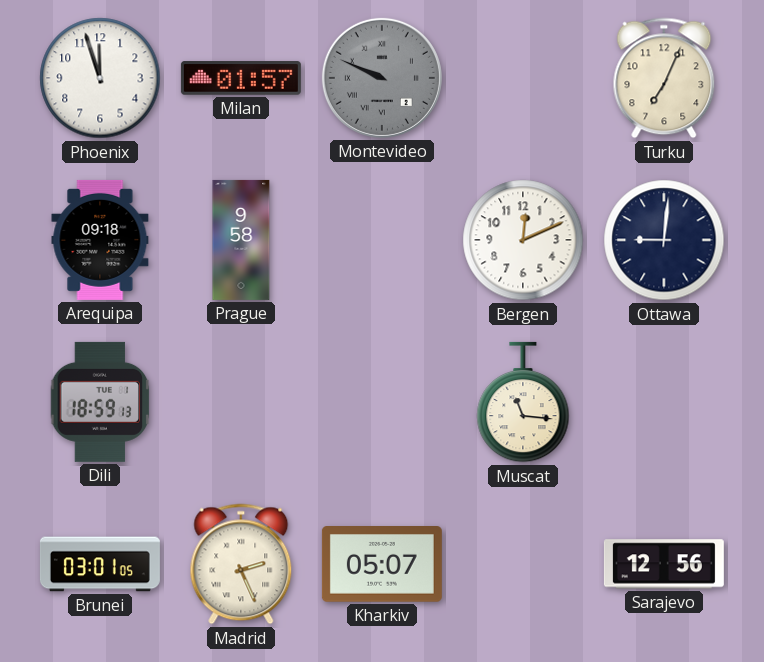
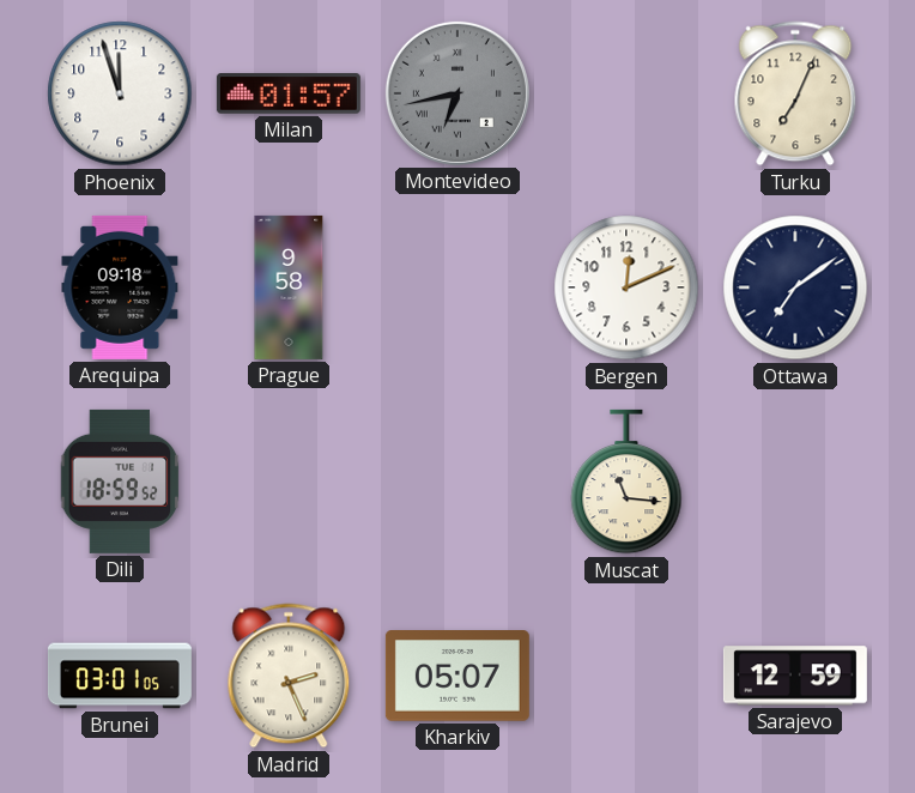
Montevideo: 9:49 -> 6:43 (457, 93)
Ottawa: 9:01 -> 7:09 (795, 287)
Dili: 18:59:13 -> 18:59:52 (120, 482)
Sarajevo: 12:56 -> 12:59 (795, 676)
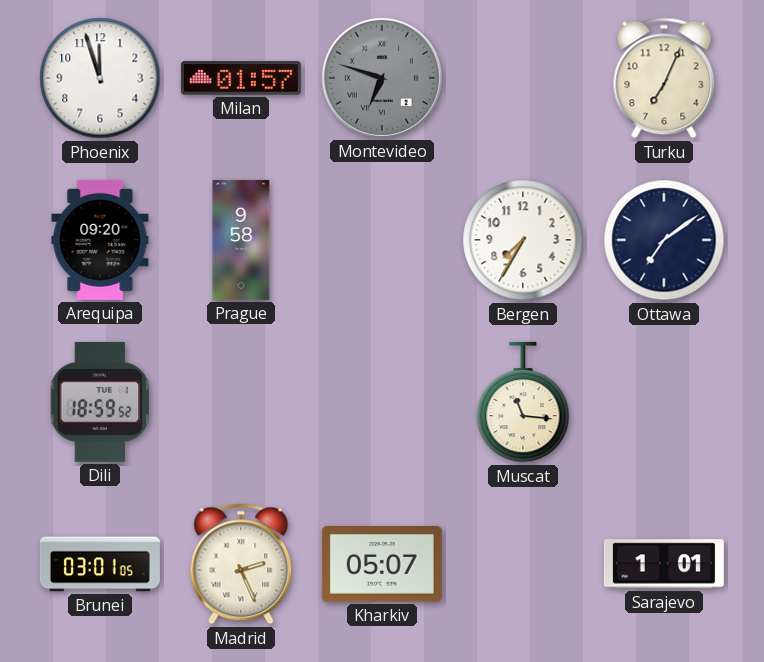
Montevideo: 6:43 -> 6:48 (382, 78)
Arequipa: 09:18 -> 09:20 (100, 240)
Bergen: 12:11 -> 7:35 (523, 240)
Sarajevo: 12:59 -> 1:01 (664, 564)
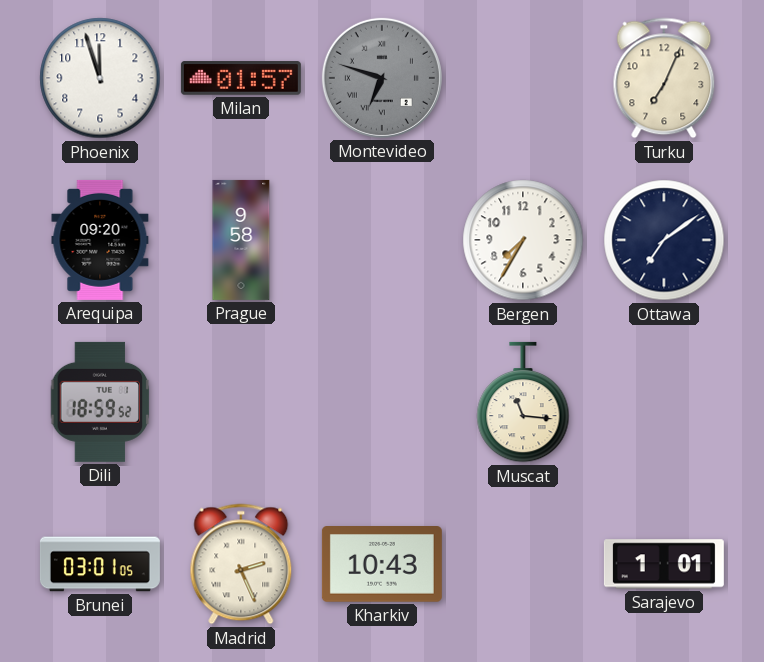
Kharkiv: 05:07 -> 10:43 (382, 564)
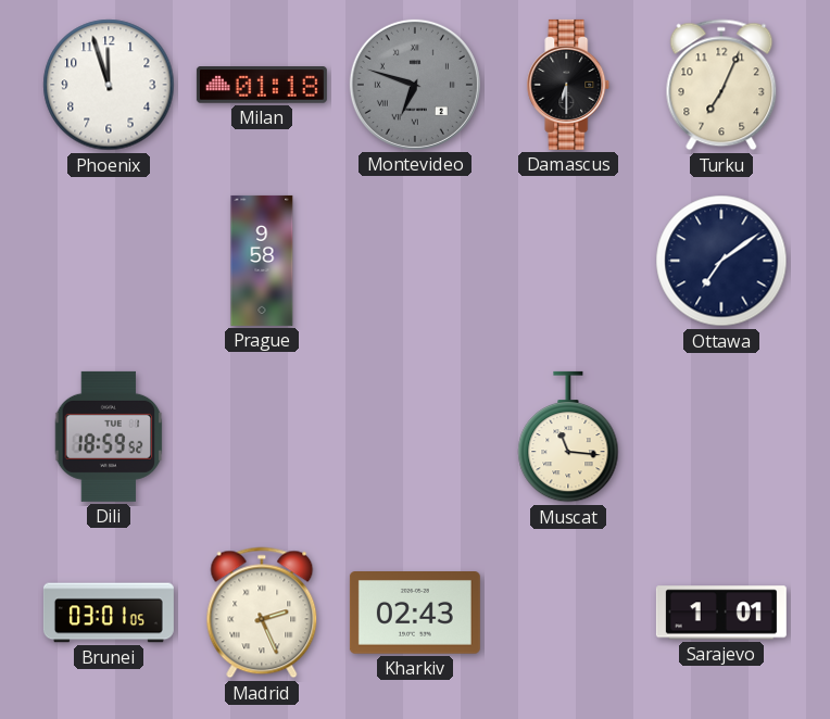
Milan: 01:57 -> 01:18 (262, 85)
Damascus: none -> 6:30 (568, 85)
Arequipa: 09:20 -> none (100, 240)
Bergen: 7:35 -> none (523, 240)
Kharkiv: 10:43 -> 02:43 (415, 613)
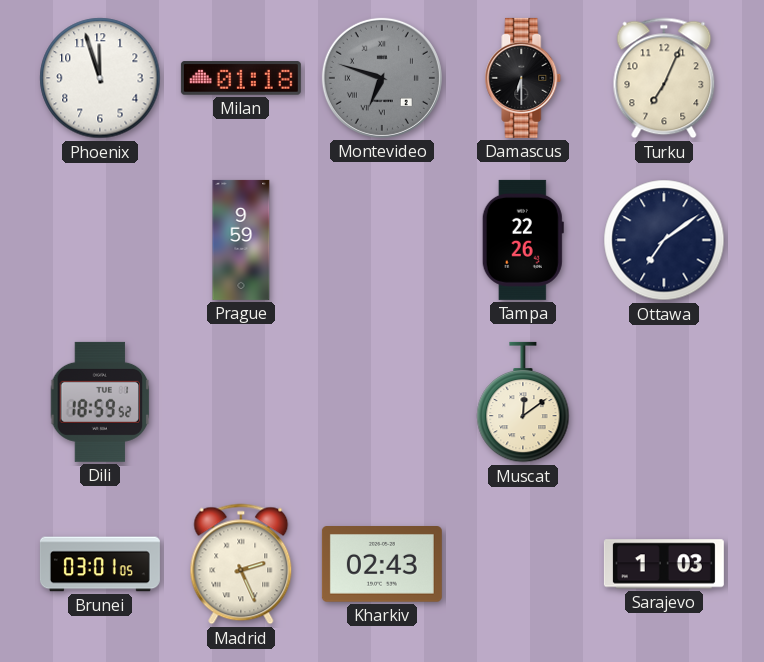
Prague: 9:58 -> 9:59 (241, 240)
Tampa: none -> 22:26 (523, 240)
Muscat: 11:16 -> 12:09 (523, 402)
Sarajevo: 1:01 -> 1:03 (664, 564)
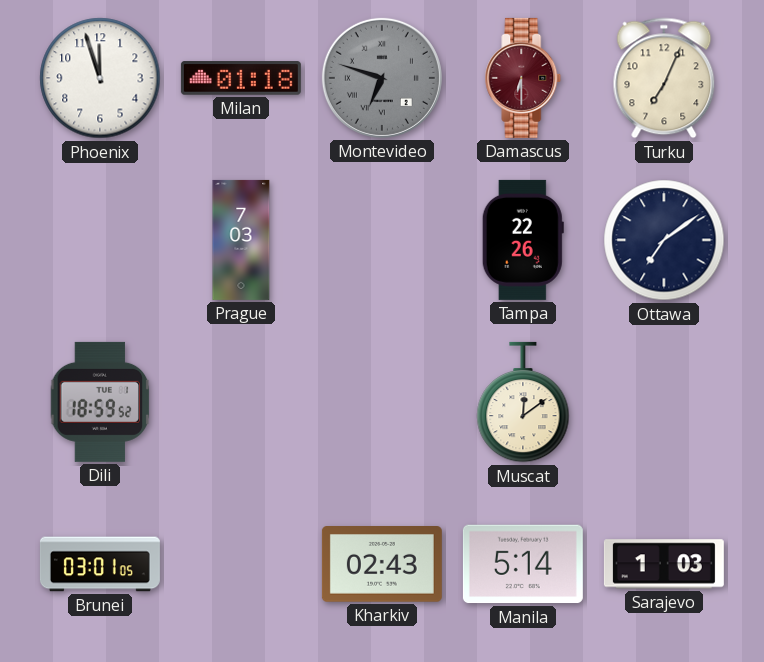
Damascus dial: black -> burgundy (523, 78)
Prague: 9:59 -> 7:03 (241, 240)
Madrid: 2:26 -> none (241, 564)
Manila: none -> 5:14 (523, 564)
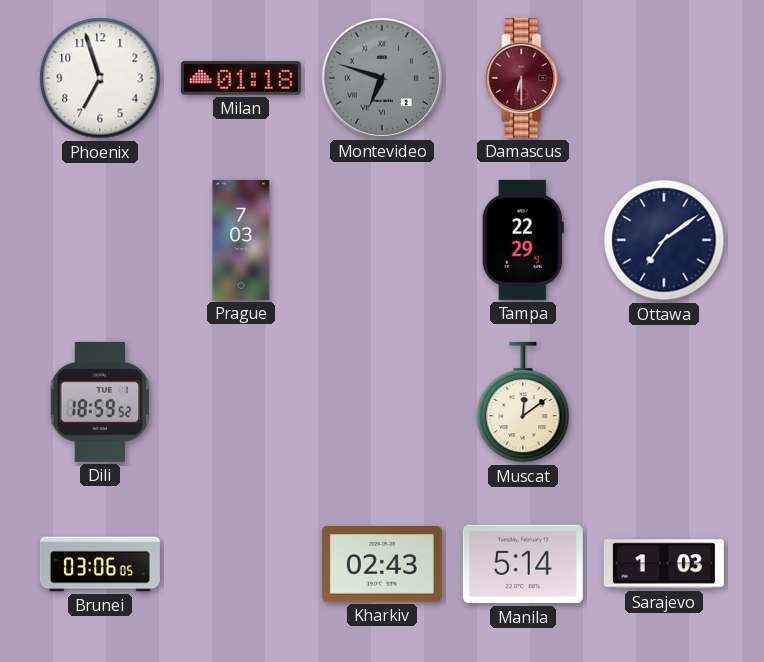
Phoenix: 11:57 -> 6:57 (100, 78)
Turku: 7:04 -> none (664, 78)
Tampa: 22:26 -> 22:29 (523, 240)
Brunei: 03:01 -> 03:06 (100, 564)
